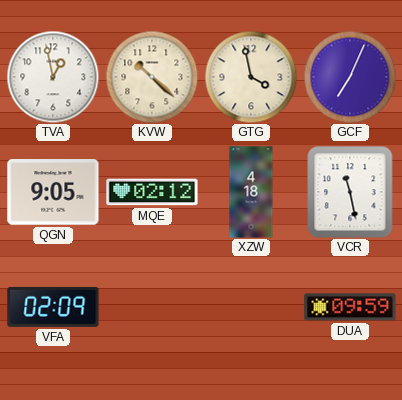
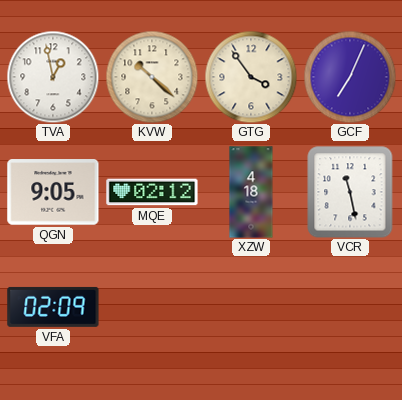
GTG: 3:58 -> 3:54 (251, 77)
DUA: 09:59 -> none (350, 307)
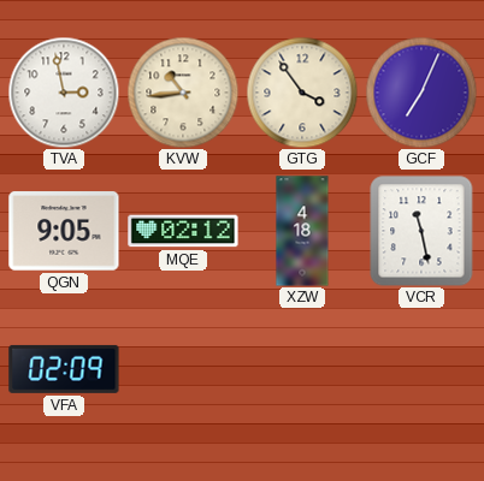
TVA: 12:58 -> 2:58 (64, 93)
KVW: 10:22 -> 10:44 (183, 93)
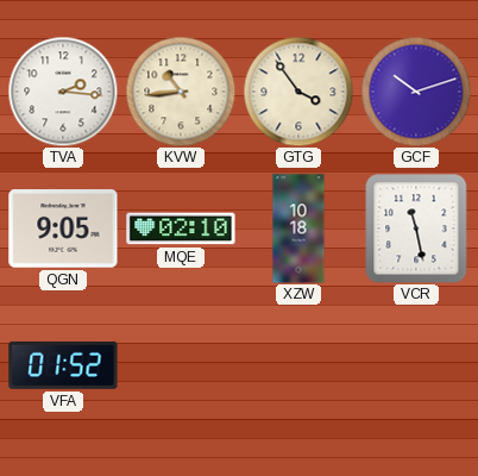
TVA: 2:58 -> 2:16 (63, 92)
GCF: 7:04 -> 10:12 (416, 92)
MQE: 02:12 -> 02:10 (181, 228)
XZW: 4:18 -> 10:18 (298, 228)
VFA: 02:09 -> 01:52 (63, 365)
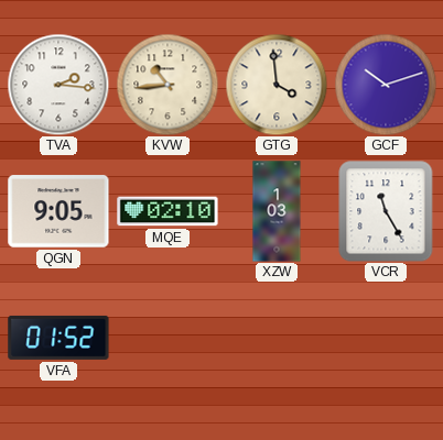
GTG: 3:54 -> 3:59 (277, 85)
XZW: 10:18 -> 1:03 (277, 211)
VCR: 11:28 -> 11:25 (386, 211)
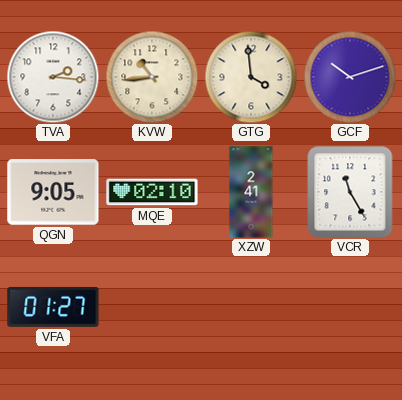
XZW: 1:03 -> 2:41 (251, 192)
VFA: 01:52 -> 01:27 (53, 307)
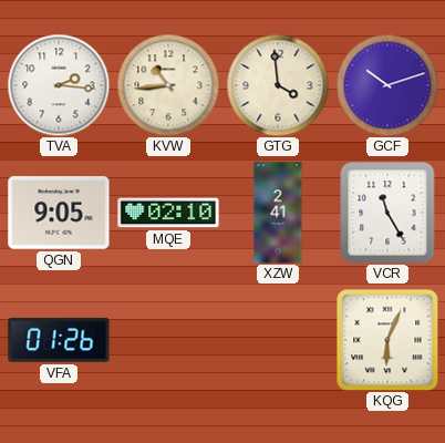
VFA: 01:27 -> 01:26 (59, 340)
KQG: none -> 6:04 (387, 340)
